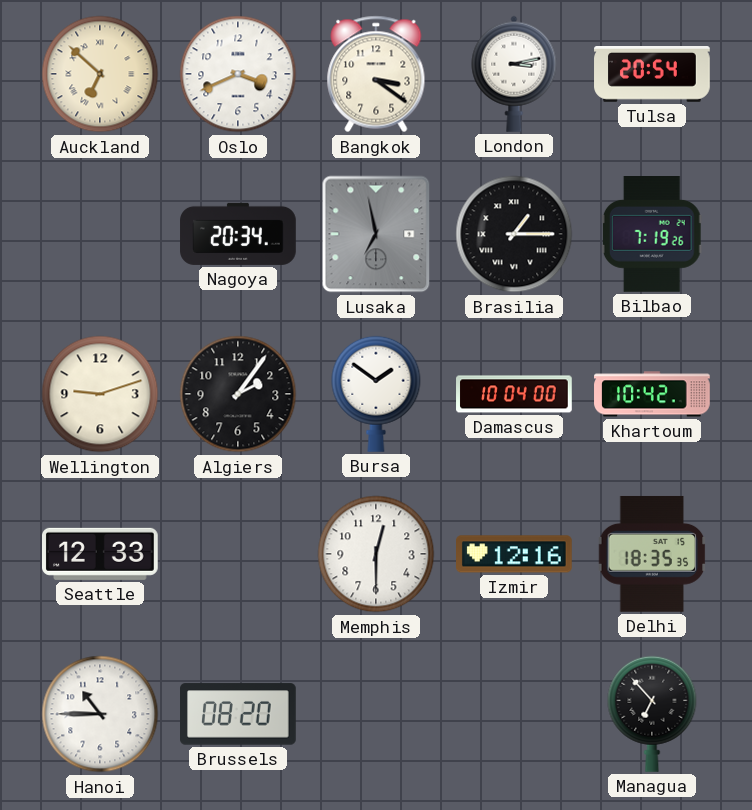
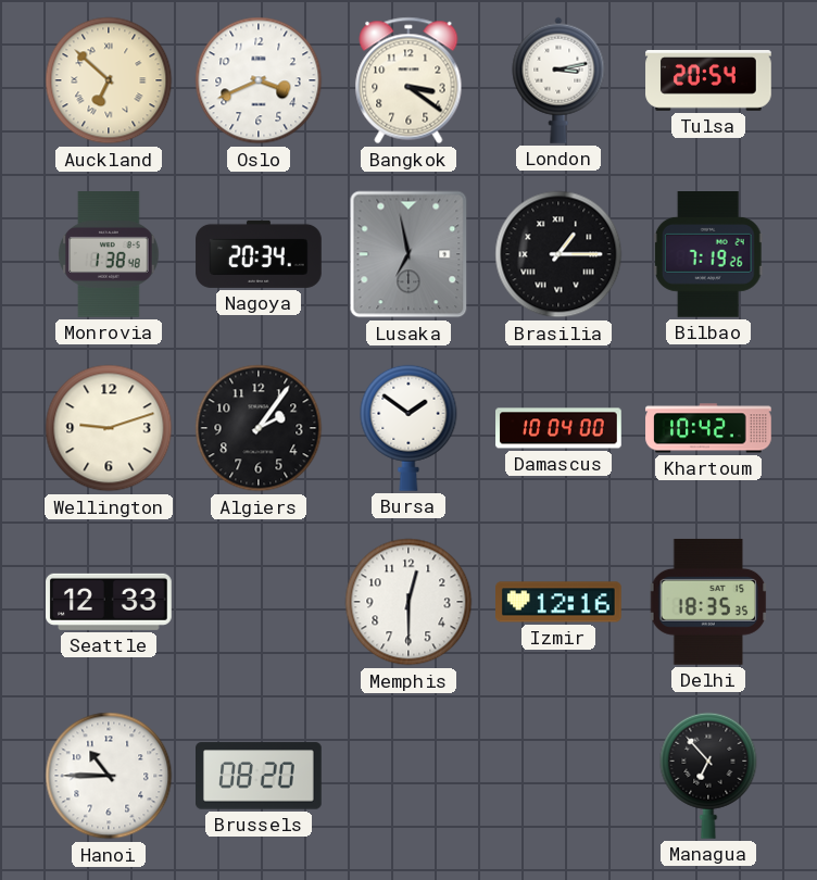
Monrovia: none -> 1:38 (109, 255)
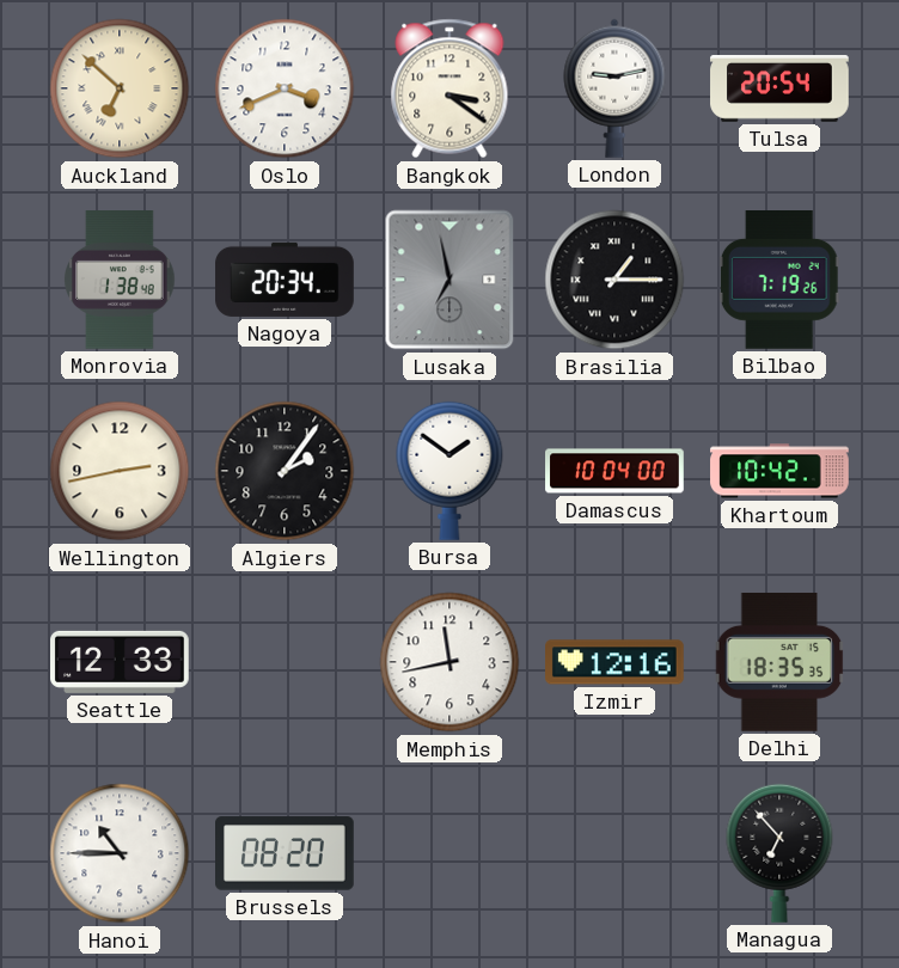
London: 3:13 -> 9:13 (614, 88)
Wellington: 9:12 -> 2:43 (120, 471)
Memphis: 12:30 -> 11:43 (450, 662)
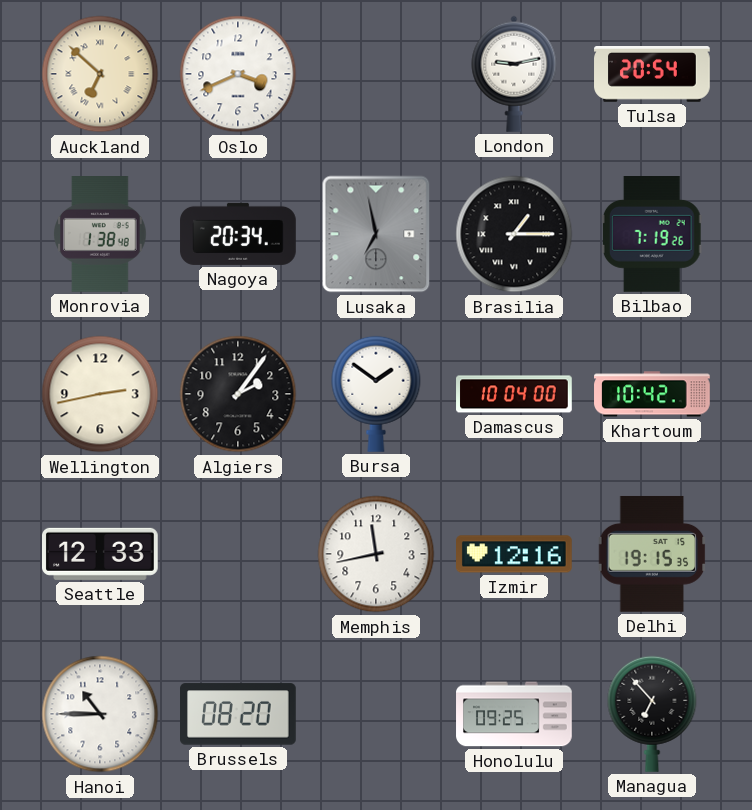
Bangkok: 3:21 -> none (450, 88)
Delhi: 18:35 -> 19:15 (652, 554)
Honolulu: none -> 09:25 (514, 714)
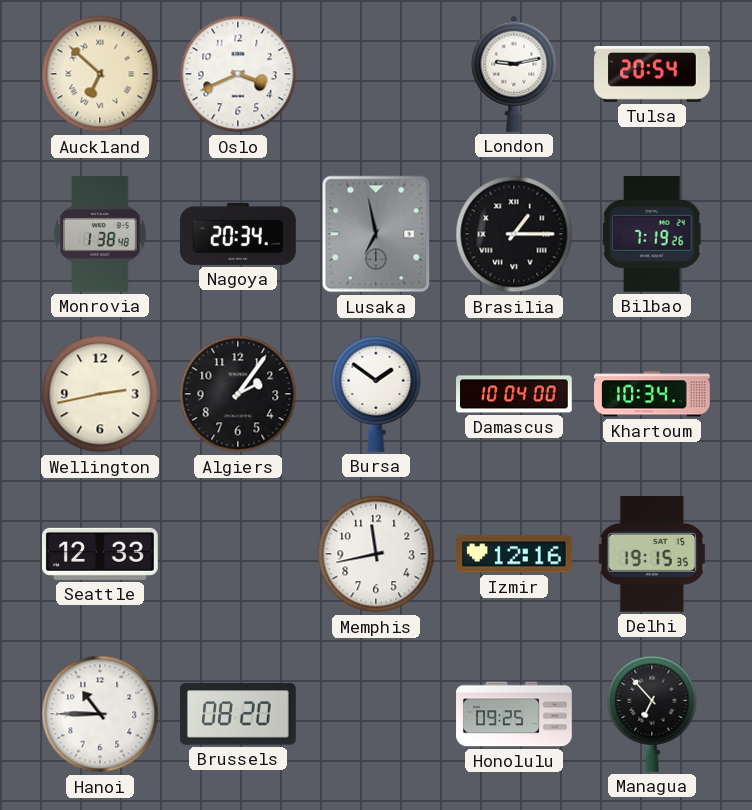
Khartoum: 10:42 -> 10:34 (652, 394)
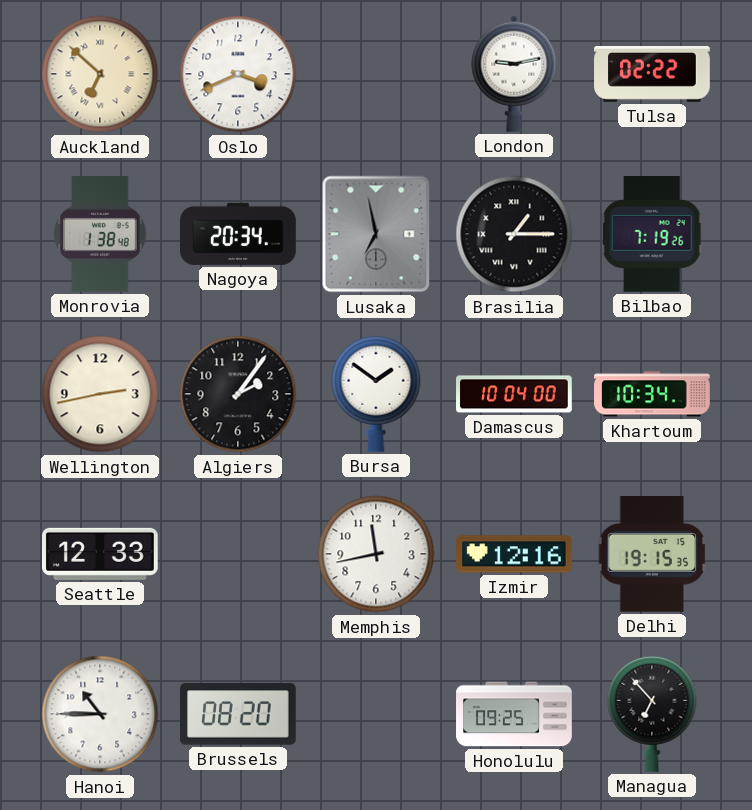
Tulsa: 20:54 -> 02:22 (652, 75)
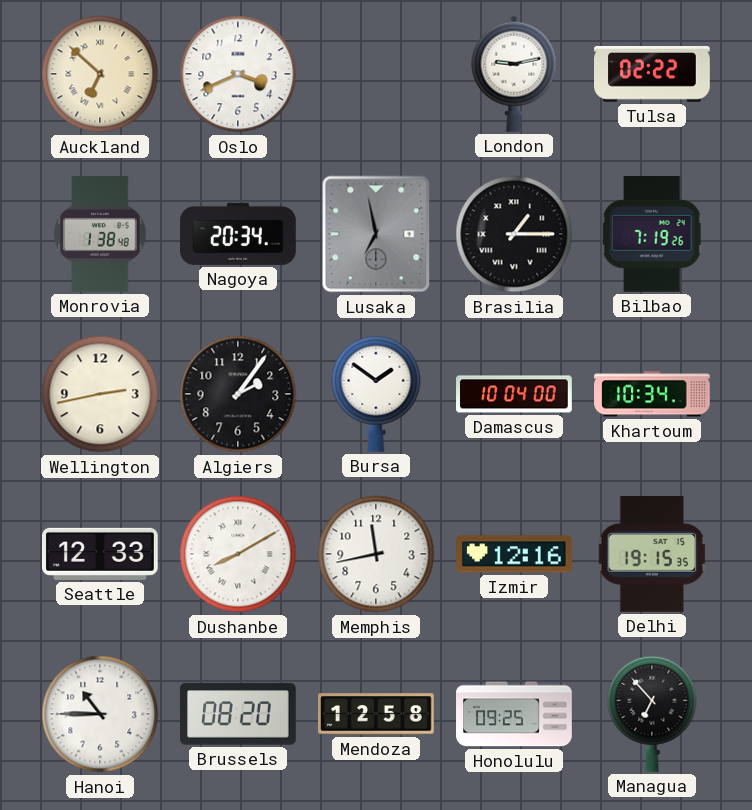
Dushanbe: none -> 8:10 (238, 554)
Mendoza: none -> 12:58 (377, 714)
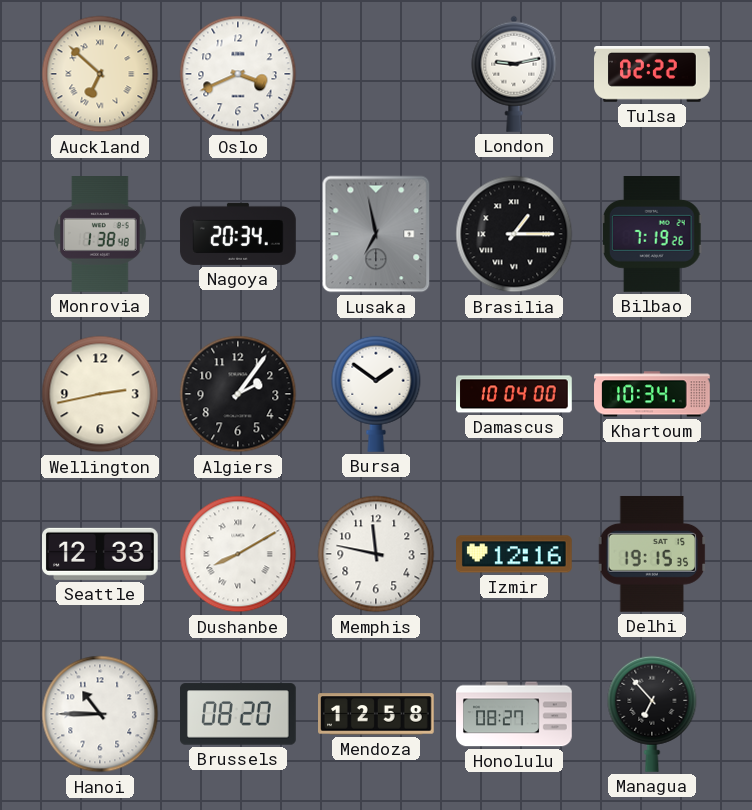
Memphis: 11:43 -> 11:47 (376, 554)
Honolulu: 09:25 -> 08:27 (514, 714)
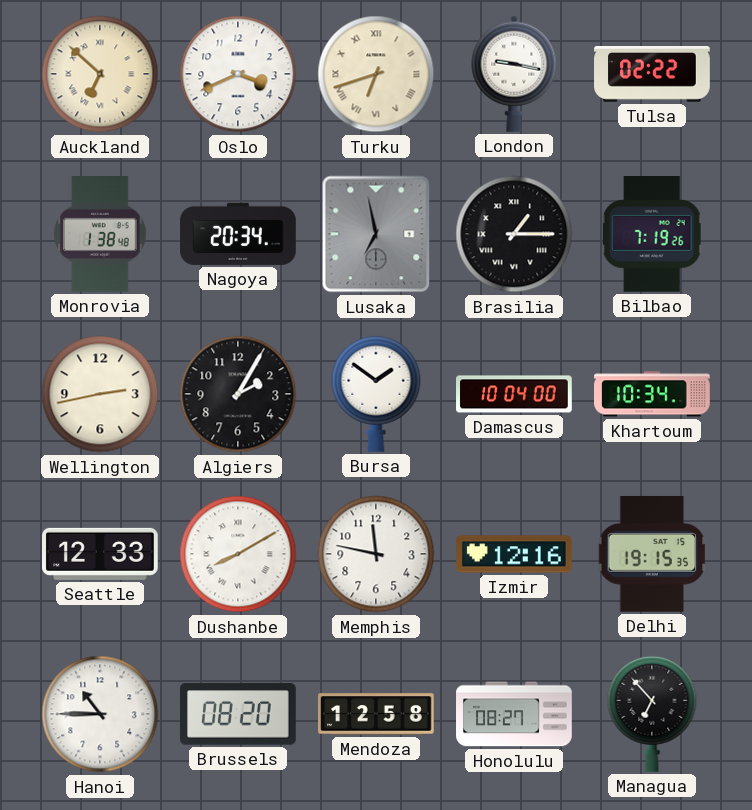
Turku: none -> 6:42 (376, 74)
London: 9:13 -> 9:17 (514, 74)
Algiers: 2:06 -> 2:05 (238, 394)
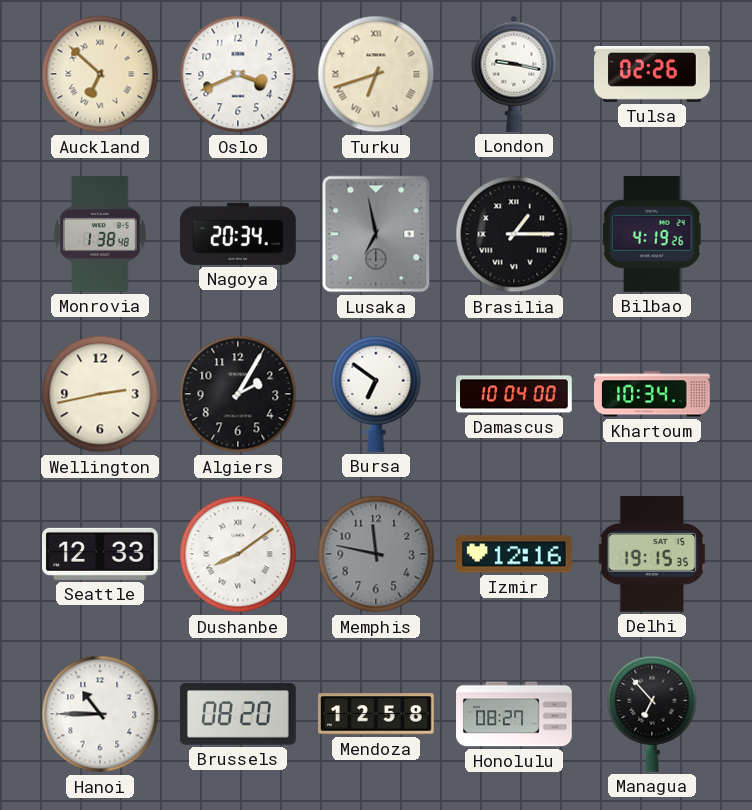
Tulsa: 02:22 -> 02:26 (652, 75)
Bilbao: 7:19 -> 4:19 (652, 235)
Bursa: 1:51 -> 6:51 (376, 394)
Dushanbe: 8:10 -> 8:09 (238, 554)
Memphis dial: white -> grey (376, 554)
